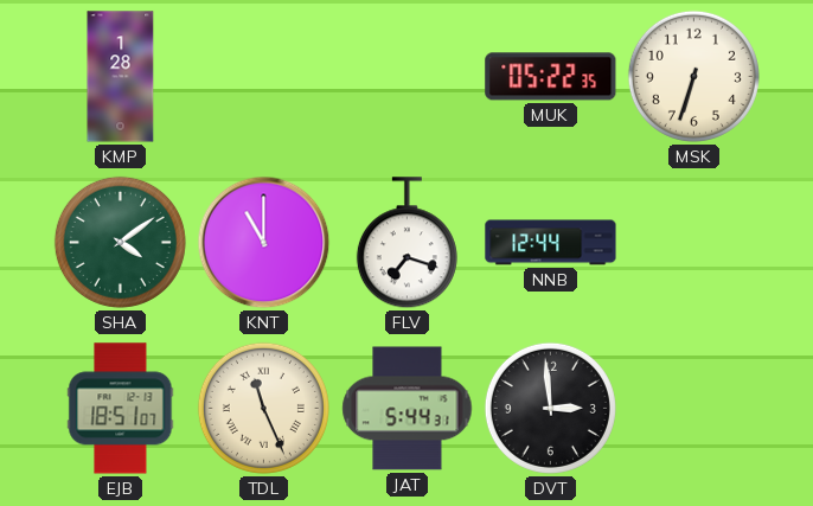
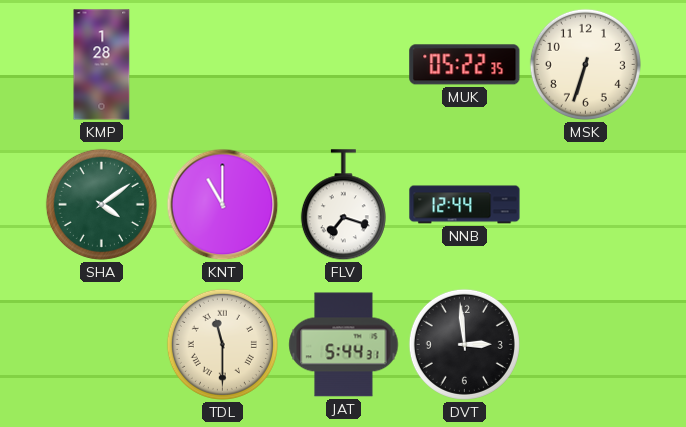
EJB: 18:51 -> none (121, 409)
TDL: 11:26 -> 11:30 (222, 344)
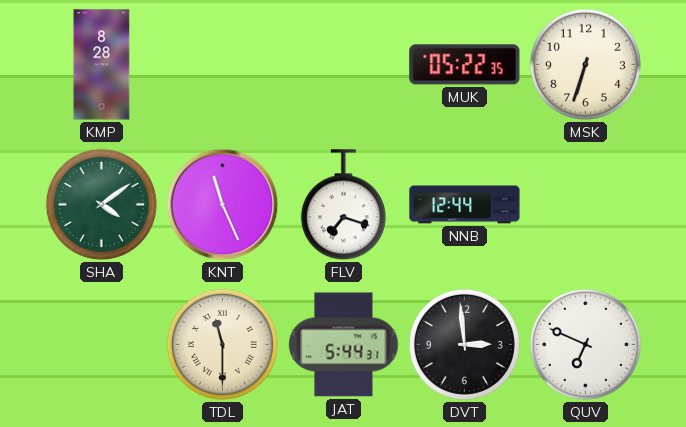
KMP: 1:28 -> 8:28 (102, 65)
KNT: 11:00 -> 11:26 (223, 205)
QUV: none -> 6:49 (585, 344)
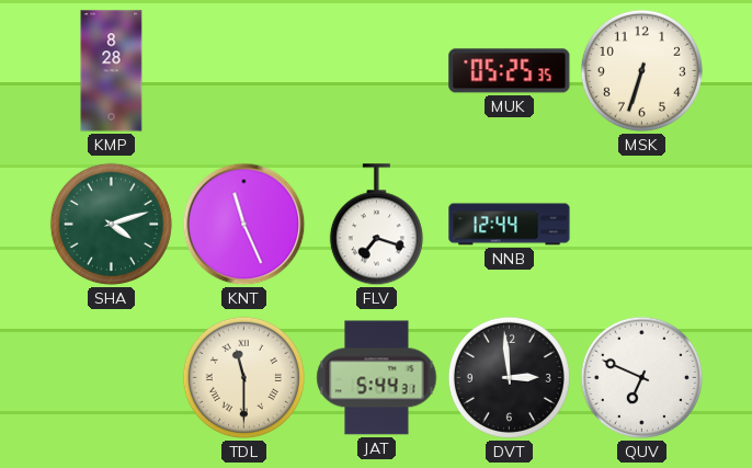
MUK: 05:22 -> 05:25 (510, 71)
SHA: 4:09 -> 4:12 (111, 224)
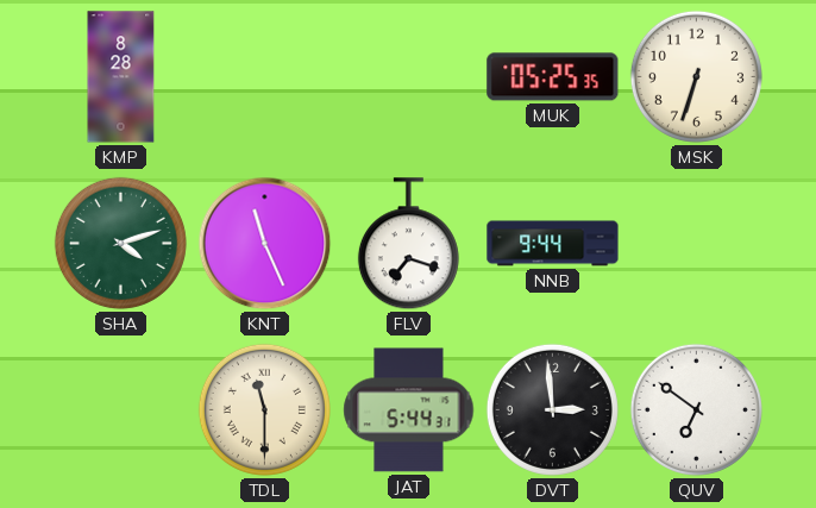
NNB: 12:44 -> 9:44 (553, 244)
QUV: 6:49 -> 6:51 (696, 409)
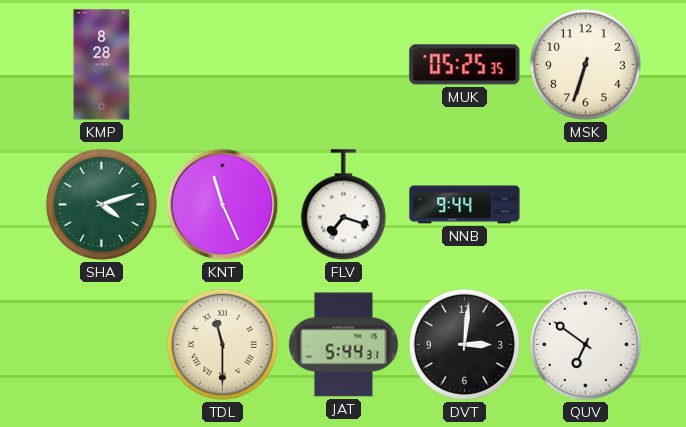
DVT: 2:59 -> 3:01 (464, 344)
